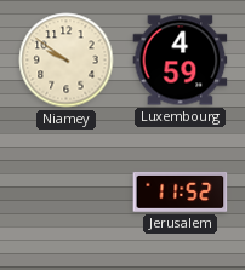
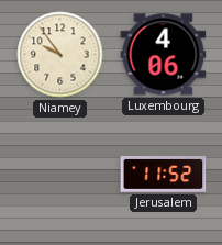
Niamey: 9:51 -> 9:54 (60, 55)
Luxembourg: 4:59 -> 4:06 (164, 55)
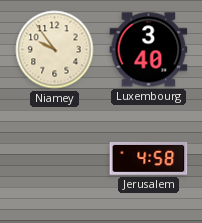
Luxembourg: 4:06 -> 3:40 (149, 50)
Jerusalem: 11:52 -> 4:58 (149, 159)
